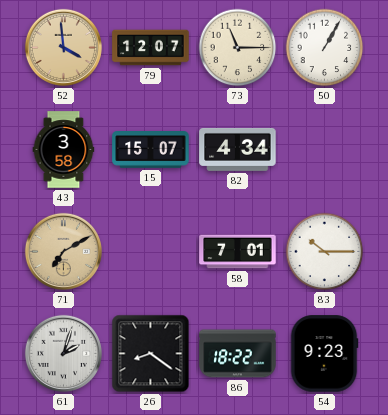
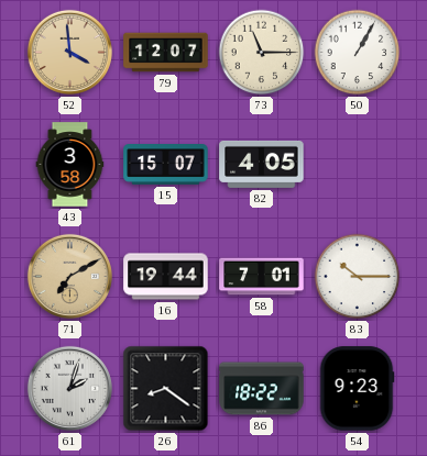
82: 4:34 -> 4:05 (262, 164)
16: none -> 19:44 (166, 277)
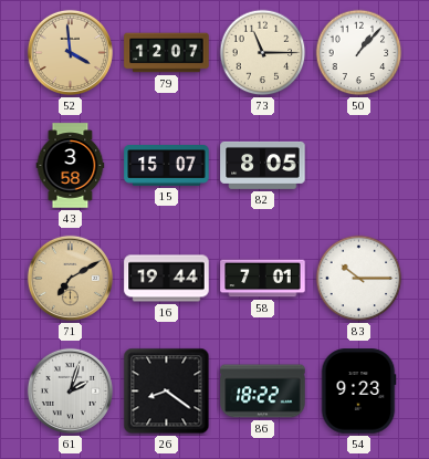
50: 1:05 -> 1:07 (359, 53)
82: 4:05 -> 8:05 (263, 165)
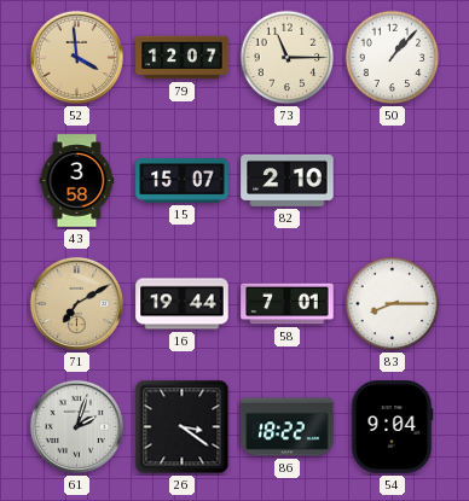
82: 8:05 -> 2:10 (288, 180)
83: 10:15 -> 8:15 (393, 304)
26: 8:21 -> 3:21 (183, 427)
54: 9:23 -> 9:04 (392, 427)
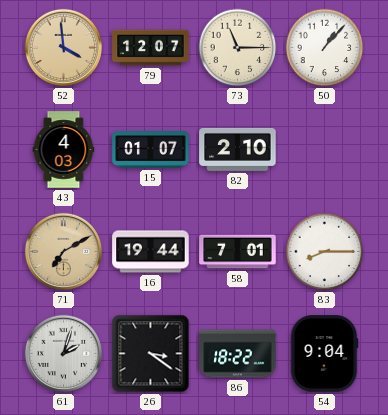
43: 3:58 -> 4:03 (64, 150)
15: 15:07 -> 01:07 (151, 150)
